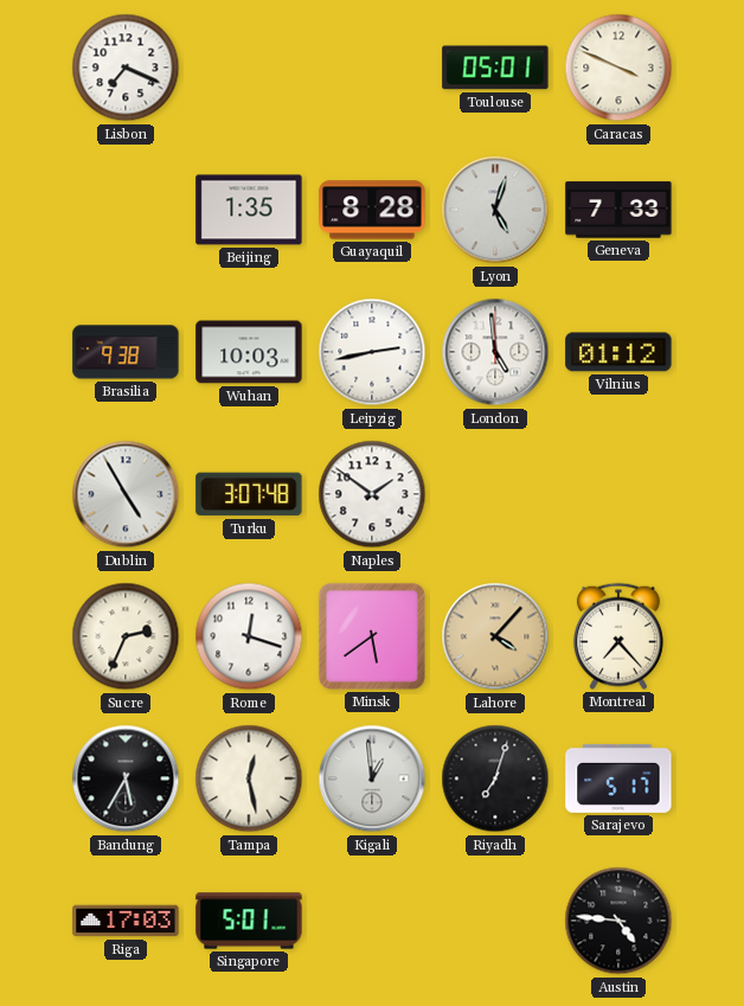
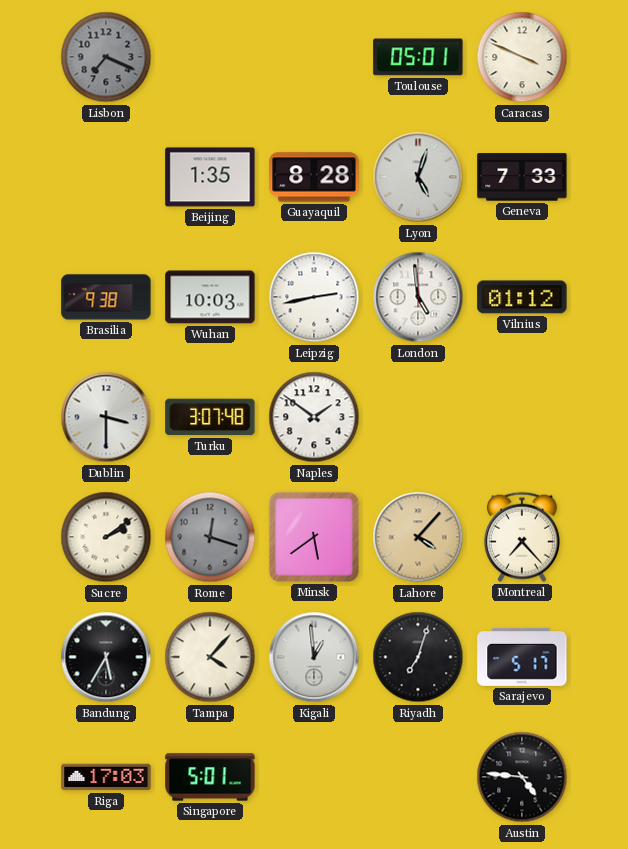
Lisbon dial: white -> grey (106, 57)
Dublin: 4:55 -> 3:30 (106, 417)
Sucre: 2:34 -> 2:09 (106, 537)
Rome dial: white -> grey (210, 537)
Tampa: 12:28 -> 4:07 (210, 657)
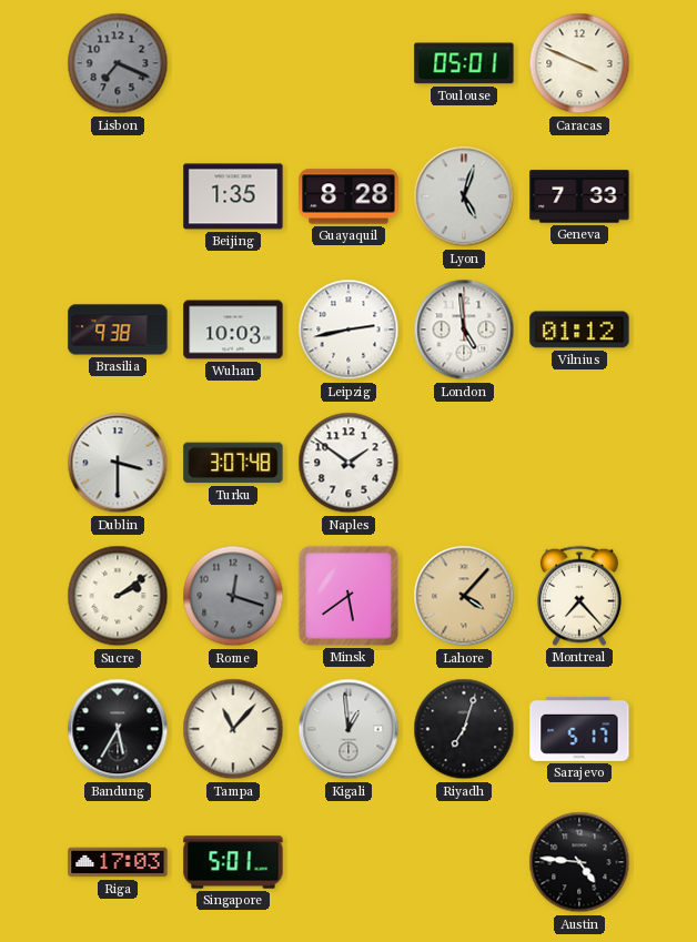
Tampa: 4:07 -> 11:07 (233, 729)
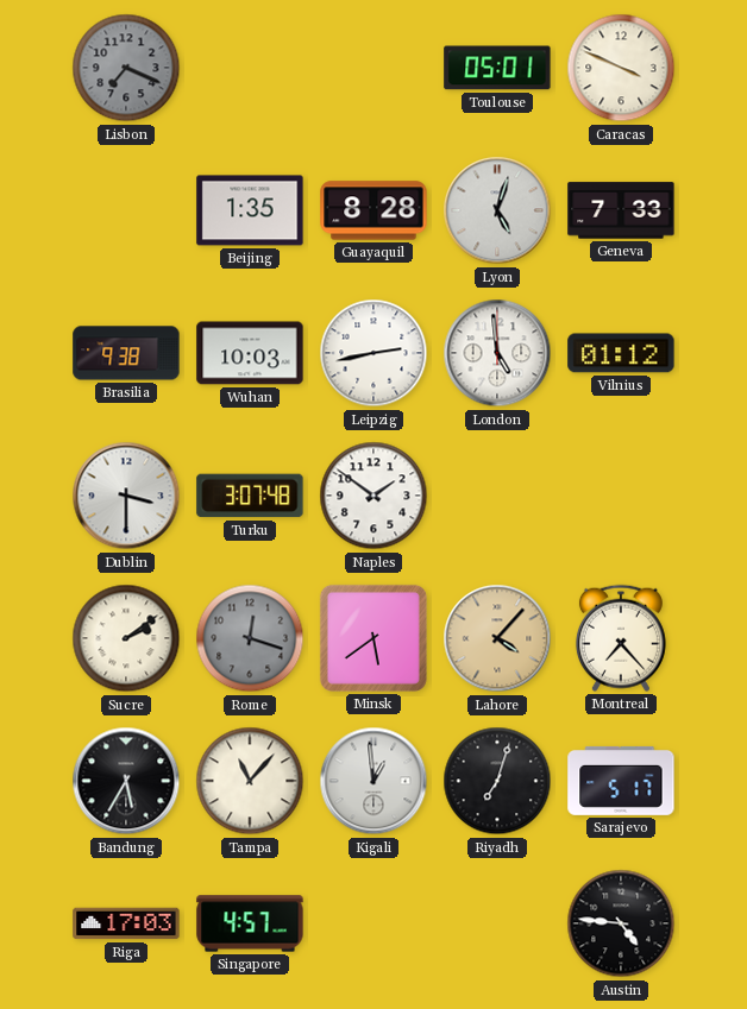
Singapore: 5:01 -> 4:57 (250, 923)
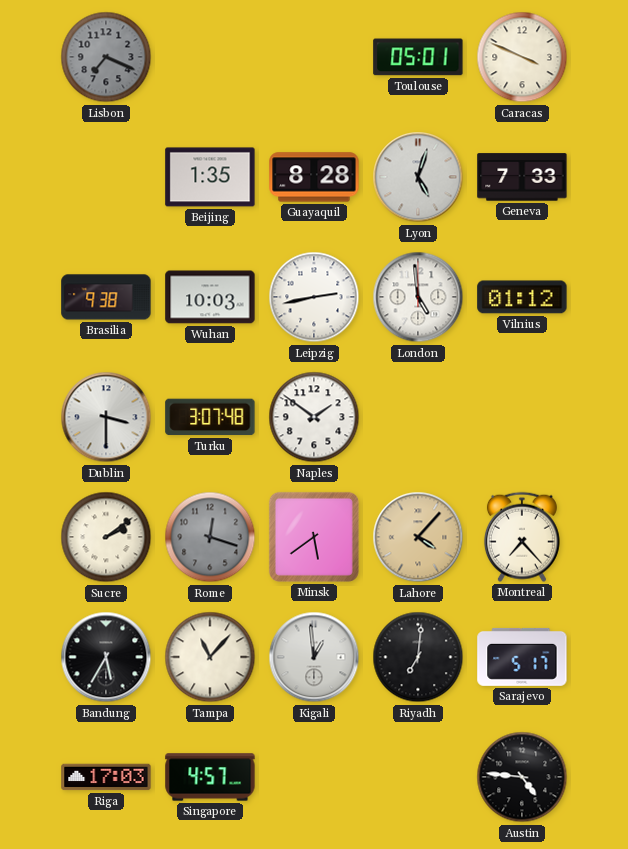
Riyadh: 7:03 -> 7:01 (418, 657)
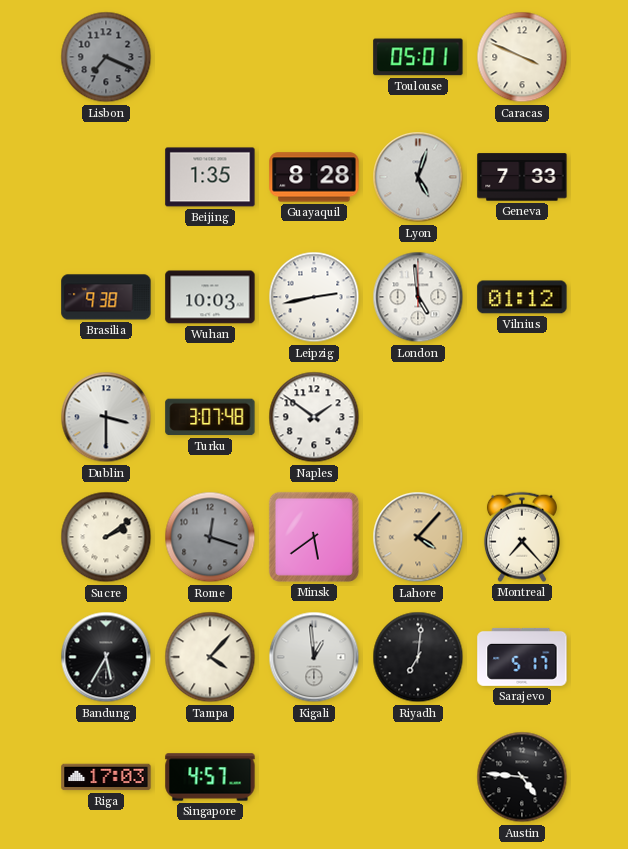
Tampa: 11:07 -> 4:07 (210, 657)
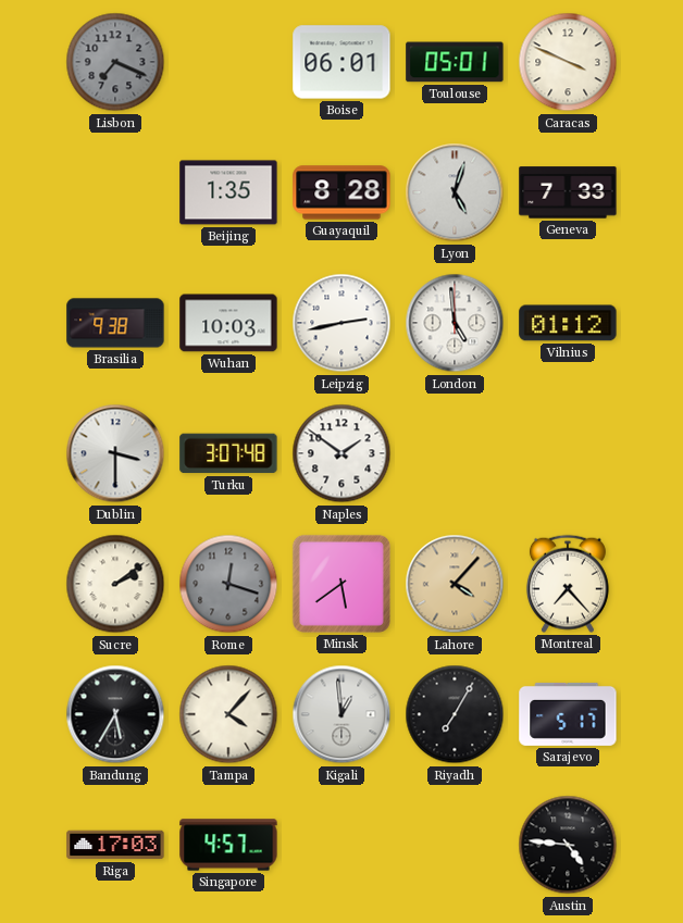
Boise: none -> 06:01 (341, 62)
Riyadh: 7:01 -> 7:05 (455, 714)
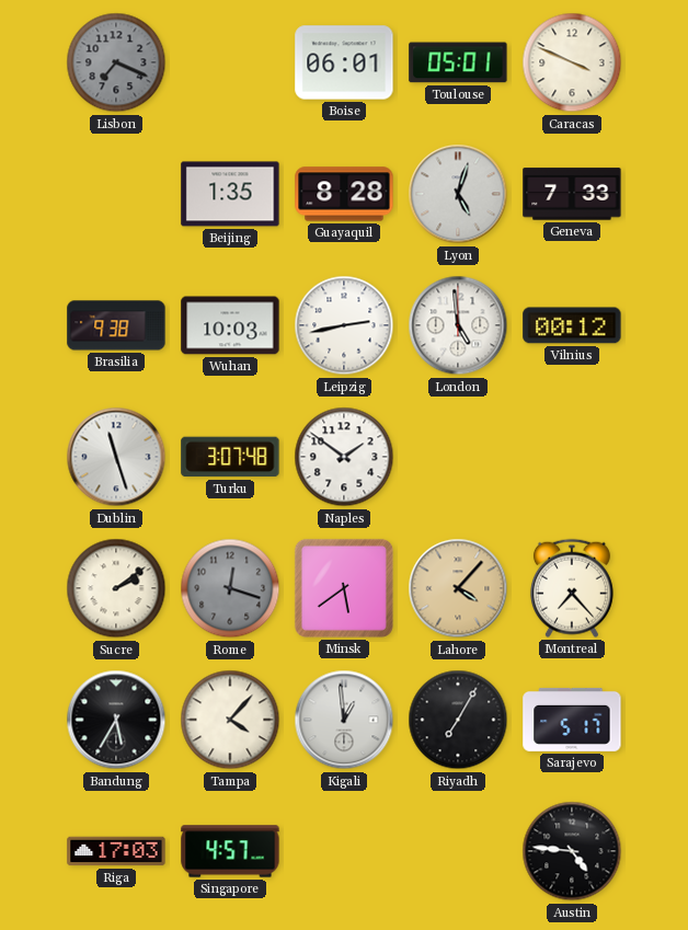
Vilnius: 01:12 -> 00:12 (572, 325)
Dublin: 3:30 -> 11:27 (116, 457)
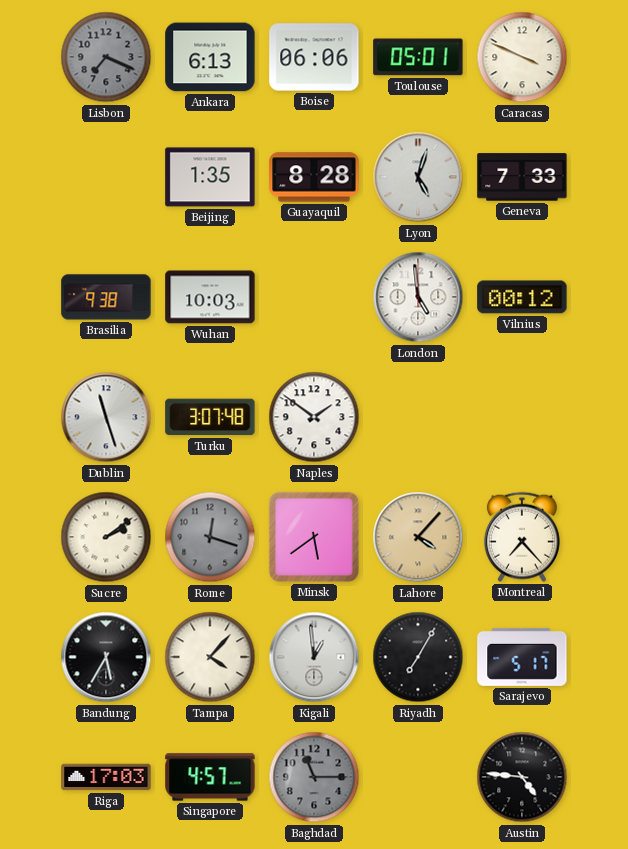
Ankara: none -> 6:13 (210, 57)
Boise: 06:01 -> 06:06 (314, 57)
Leipzig: 2:43 -> none (344, 325)
Baghdad: none -> 11:15 (314, 777)
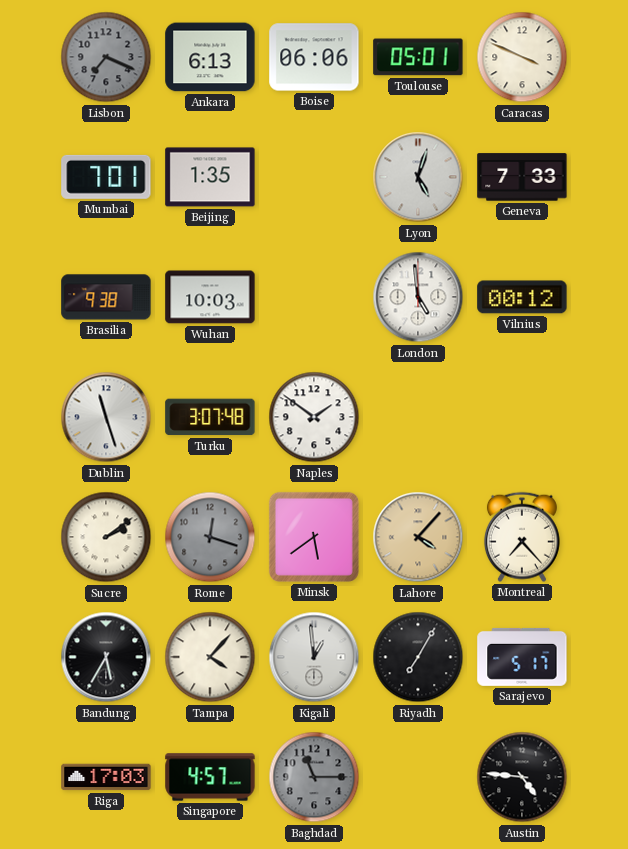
Mumbai: none -> 7:01 (106, 177)
Guayaquil: 8:28 -> none (314, 177)
